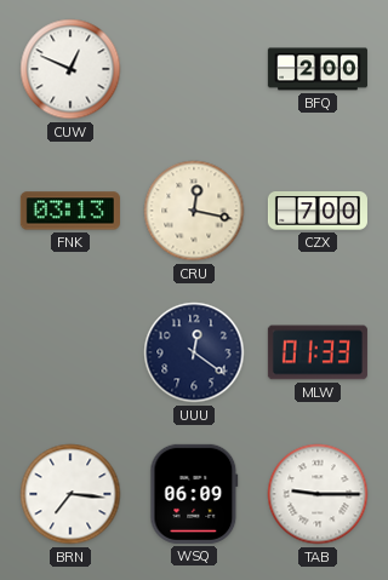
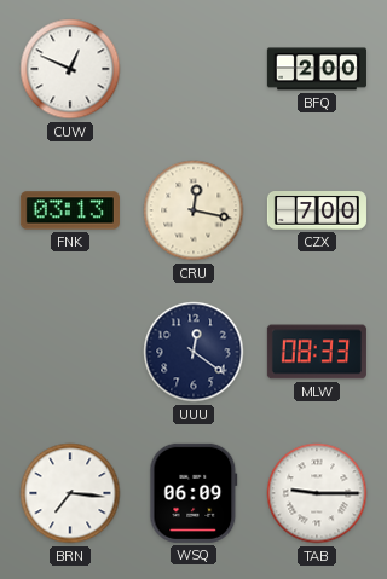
MLW: 01:33 -> 08:33 (317, 352)
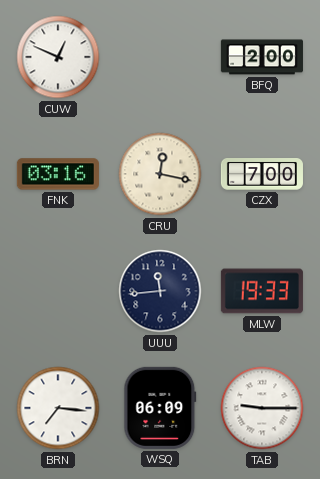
FNK: 03:13 -> 03:16 (58, 174)
UUU: 12:21 -> 11:44 (160, 291)
MLW: 08:33 -> 19:33 (262, 291)
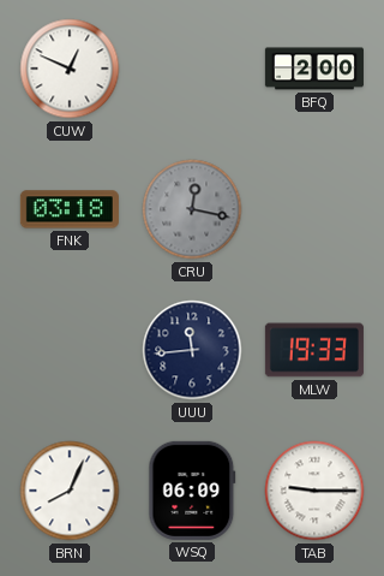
FNK: 03:16 -> 03:18 (70, 209)
CRU dial: cream -> grey (192, 209)
CZX: 7:00 -> none (262, 175)
BRN: 7:16 -> 8:04 (70, 491)
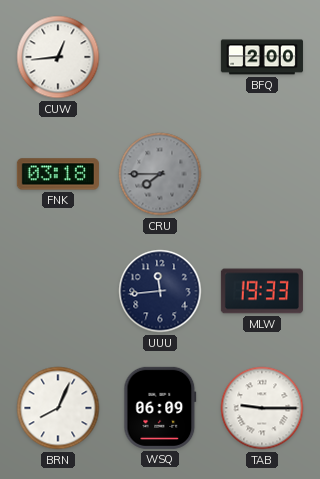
CUW: 12:49 -> 12:44 (58, 57)
CRU: 12:17 -> 7:45 (160, 174)
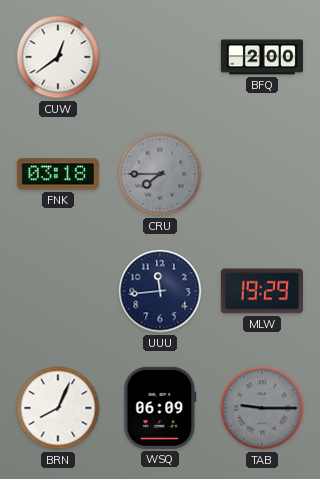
CUW: 12:44 -> 12:39 (58, 57)
MLW: 19:33 -> 19:29 (262, 291)
TAB dial: white -> grey (262, 408)
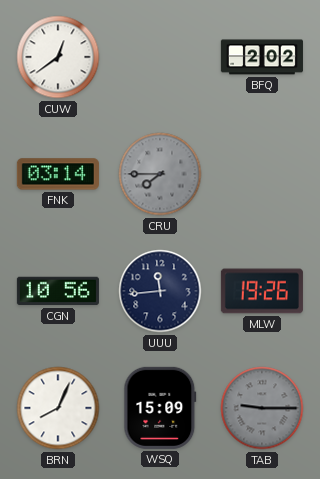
BFQ: 2:00 -> 2:02 (262, 57)
FNK: 03:18 -> 03:14 (58, 174)
CGN: none -> 10:56 (58, 291)
MLW: 19:29 -> 19:26 (262, 291)
WSQ: 06:09 -> 15:09 (160, 408)
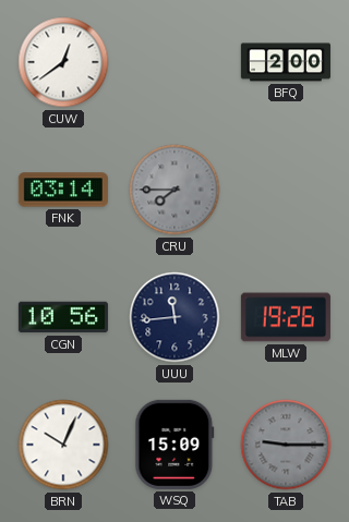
BFQ: 2:02 -> 2:00 (286, 62)
BRN: 8:04 -> 10:04 (63, 445)
